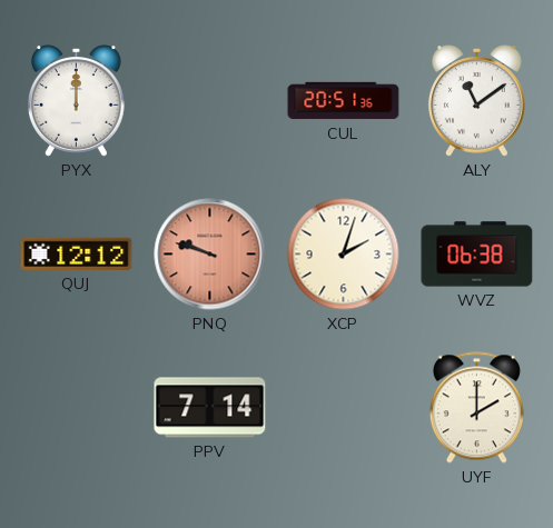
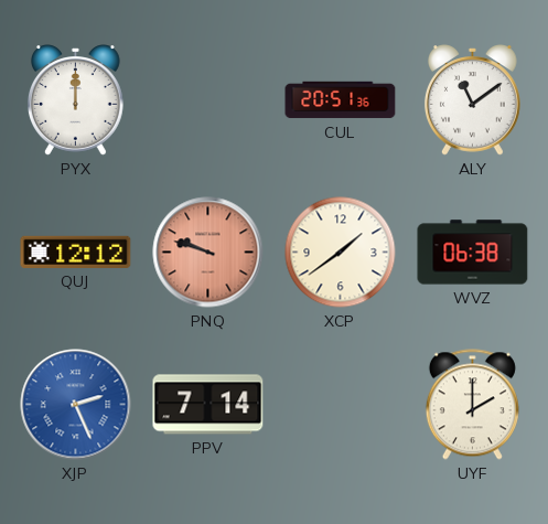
XCP: 2:03 -> 1:39 (341, 253)
XJP: none -> 2:26 (76, 405)
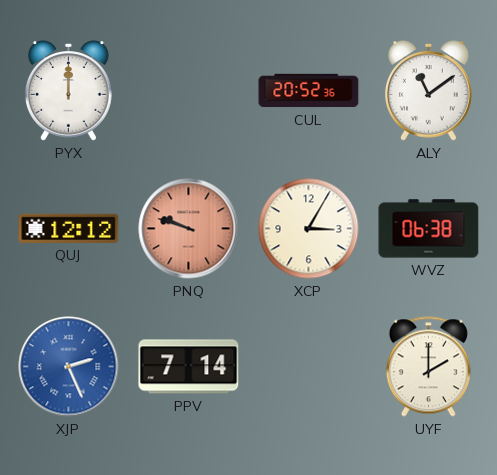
CUL: 20:51 -> 20:52 (309, 91)
XCP: 1:39 -> 3:05 (309, 229)
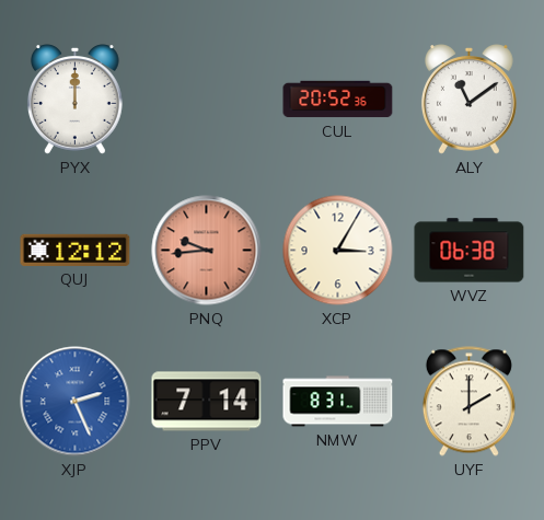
PNQ: 9:48 -> 9:44 (207, 251)
NMW: none -> 8:31 (338, 402)
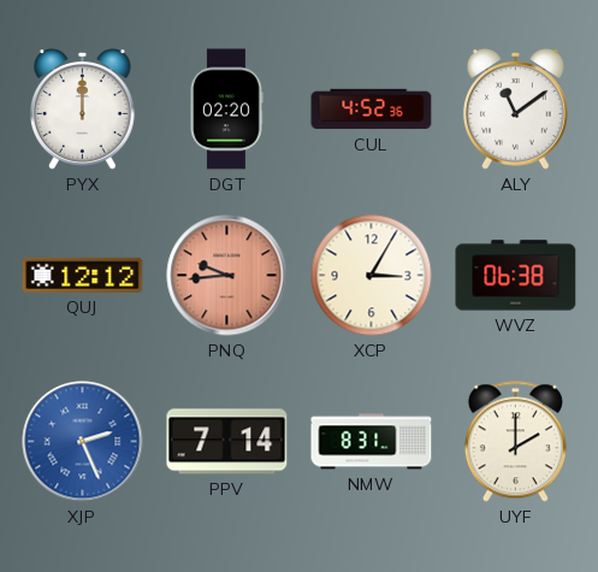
DGT: none -> 02:20 (226, 110)
CUL: 20:52 -> 4:52 (372, 110)
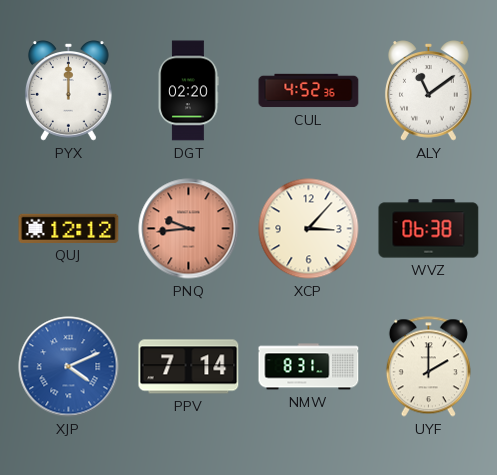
XCP: 3:05 -> 3:07 (309, 229)
XJP: 2:26 -> 4:11 (69, 367)
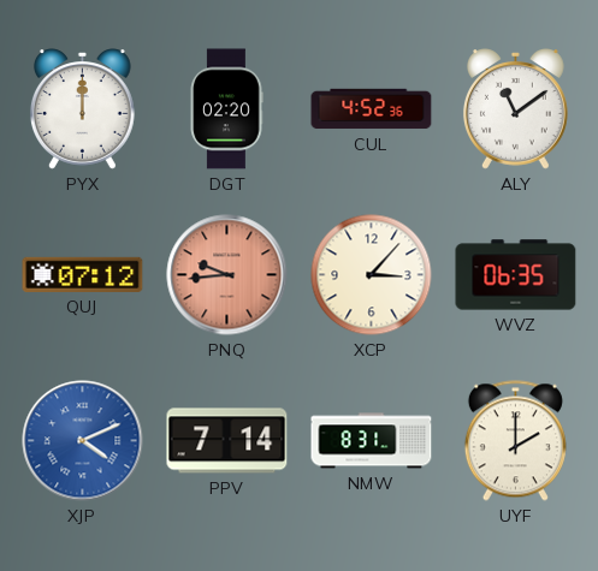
QUJ: 12:12 -> 07:12 (83, 274)
WVZ: 06:38 -> 06:35 (516, 275)
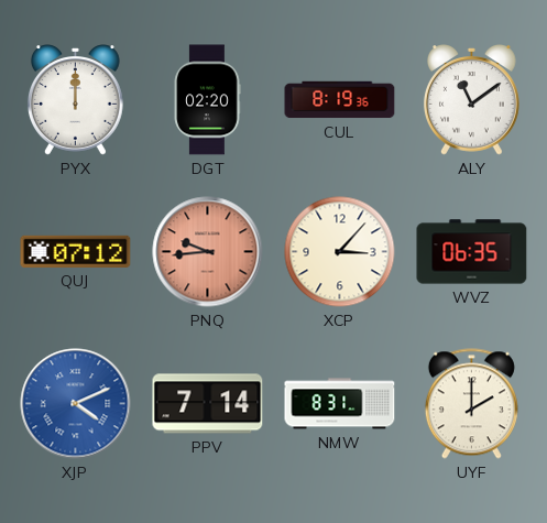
CUL: 4:52 -> 8:19 (340, 100)
